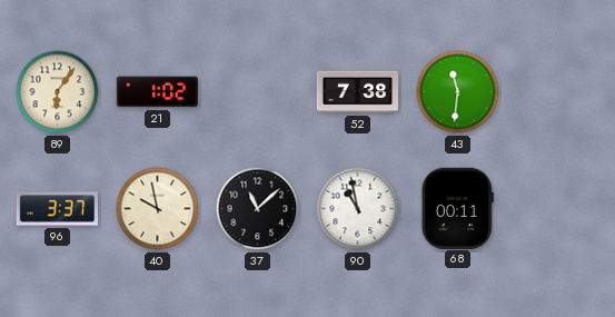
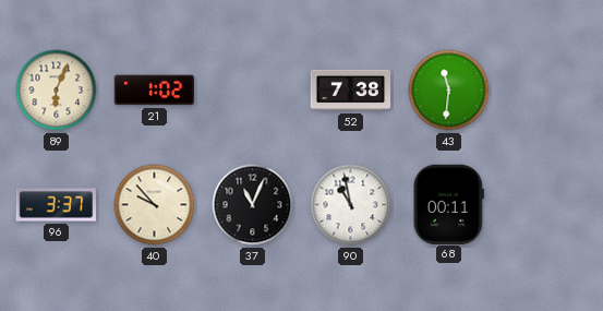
89: 6:06 -> 6:04 (57, 91)
40: 9:58 -> 9:53 (155, 205)
37: 11:08 -> 11:04 (253, 205)
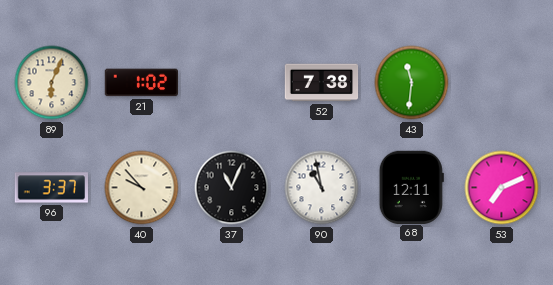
68: 00:11 -> 12:11 (411, 187)
53: none -> 7:11 (502, 188)
